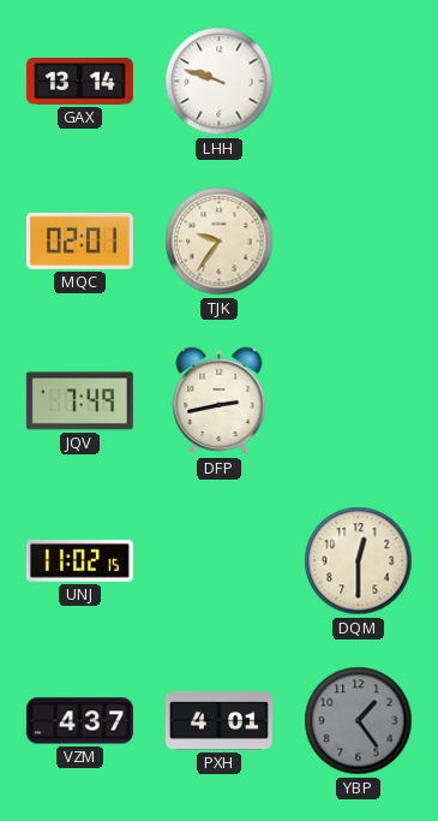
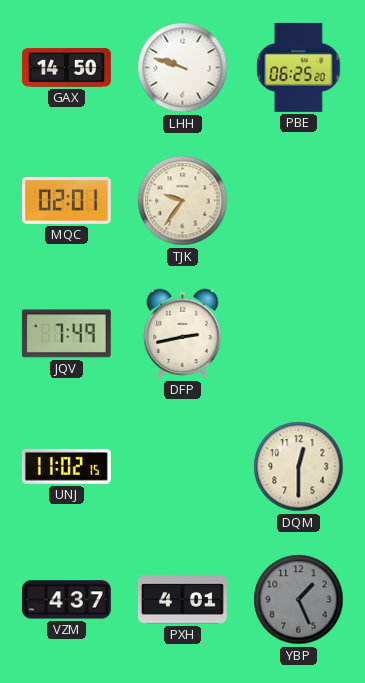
GAX: 13:14 -> 14:50 (66, 68)
PBE: none -> 06:25 (299, 67)
YBP: 1:24 -> 1:26 (299, 600)
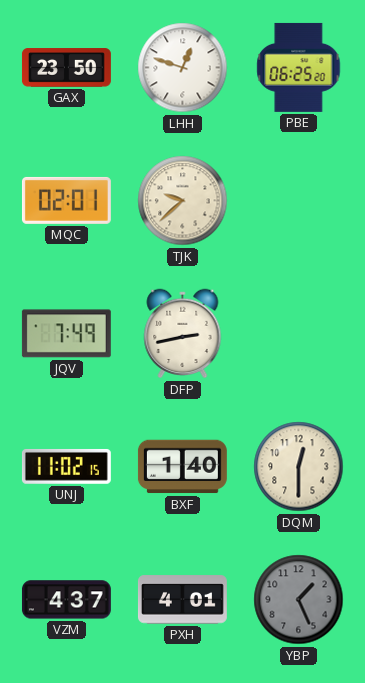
GAX: 14:50 -> 23:50 (66, 68)
LHH: 9:48 -> 12:48 (183, 68)
TJK: 9:36 -> 9:38 (183, 201)
BXF: none -> 1:40 (182, 467)
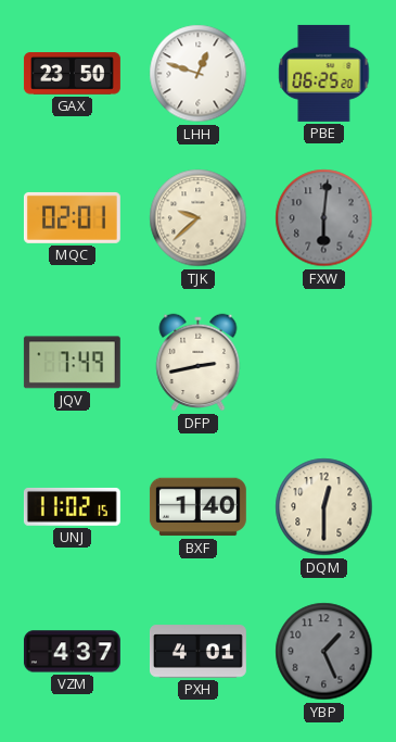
FXW: none -> 6:01 (324, 218)
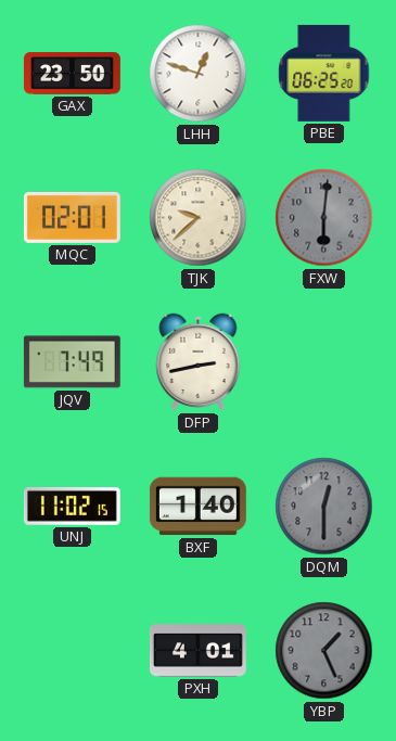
DQM dial: cream -> grey (324, 507)
VZM: 4:37 -> none (72, 652)
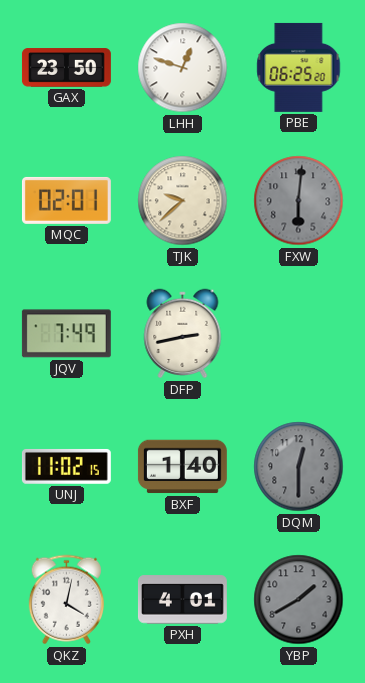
QKZ: none -> 4:02 (66, 600)
YBP: 1:26 -> 1:40 (299, 600)
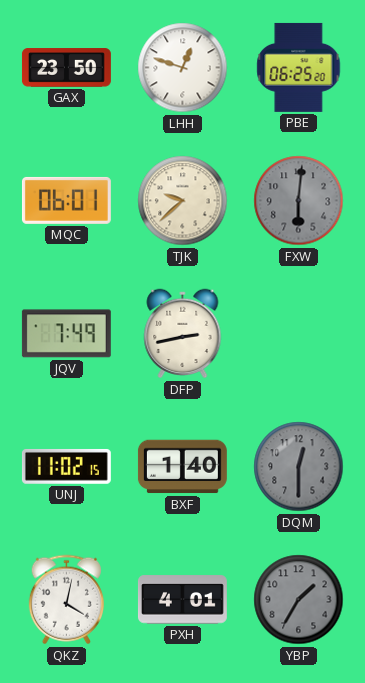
MQC: 02:01 -> 06:01 (66, 200)
YBP: 1:40 -> 1:35 (299, 600)
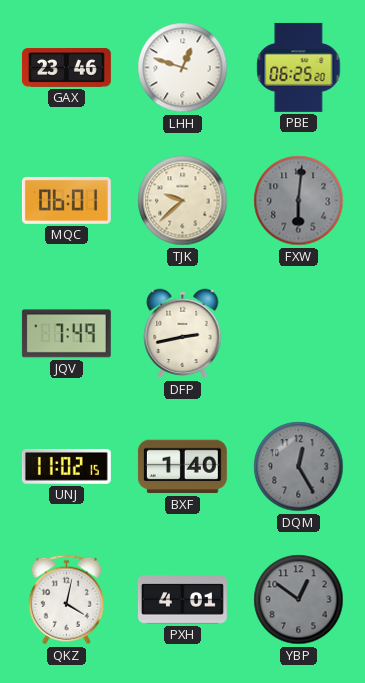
GAX: 23:50 -> 23:46 (66, 68)
DQM: 12:30 -> 12:25 (299, 467)
YBP: 1:35 -> 12:51 (299, 600)
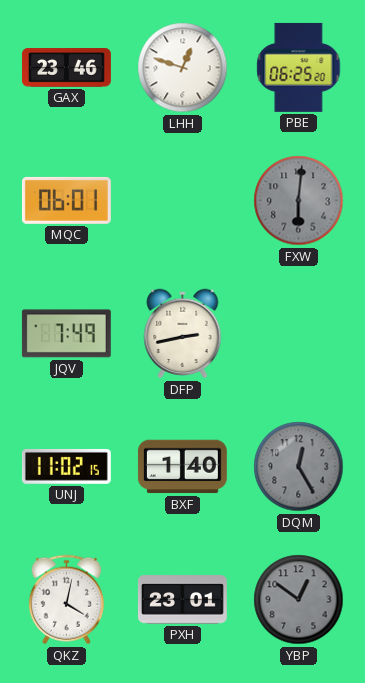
TJK: 9:38 -> none (183, 201)
PXH: 4:01 -> 23:01 (182, 600)
